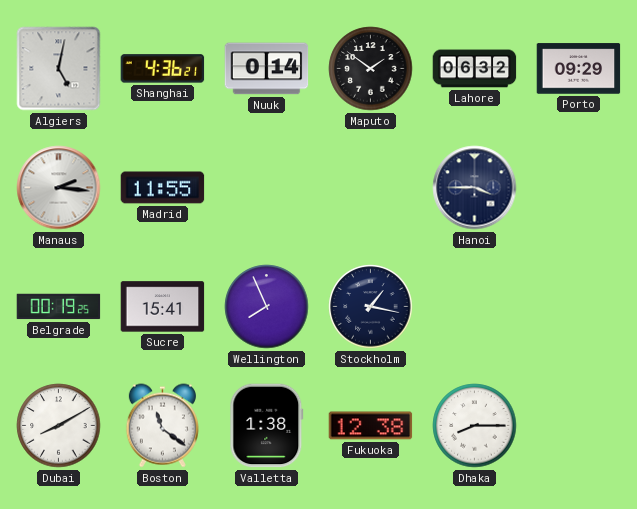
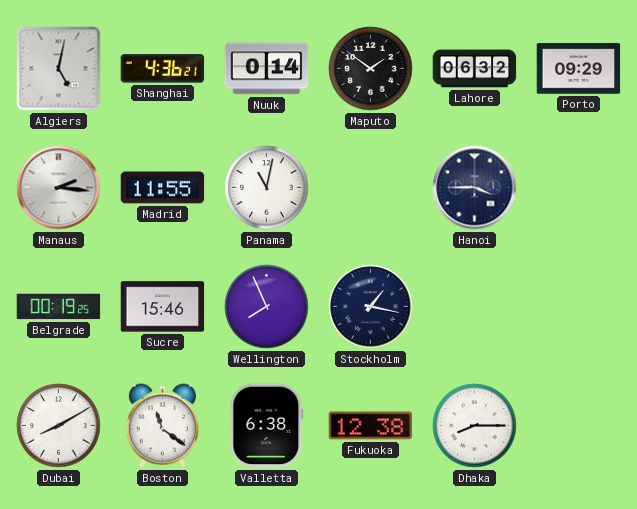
Panama: none -> 11:02 (267, 188)
Sucre: 15:41 -> 15:46 (163, 307)
Valletta: 1:38 -> 6:38 (267, 426)
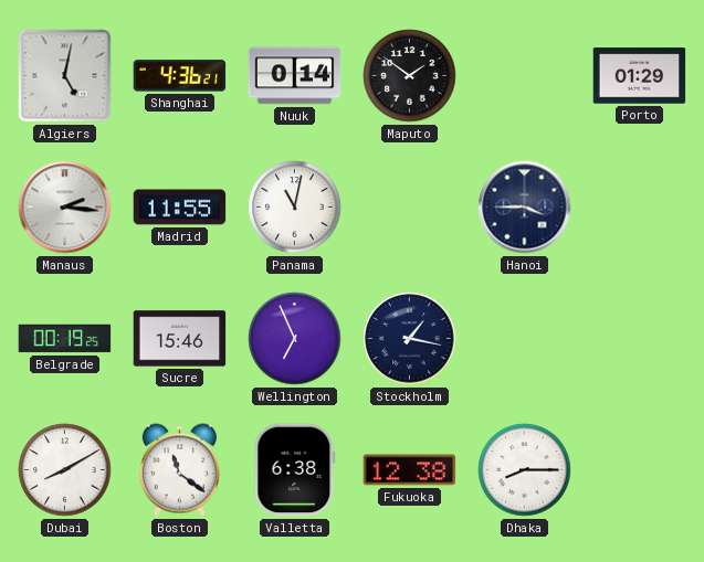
Lahore: 06:32 -> none (475, 69)
Porto: 09:29 -> 01:29 (640, 76)
Wellington: 7:56 -> 6:56 (295, 339)
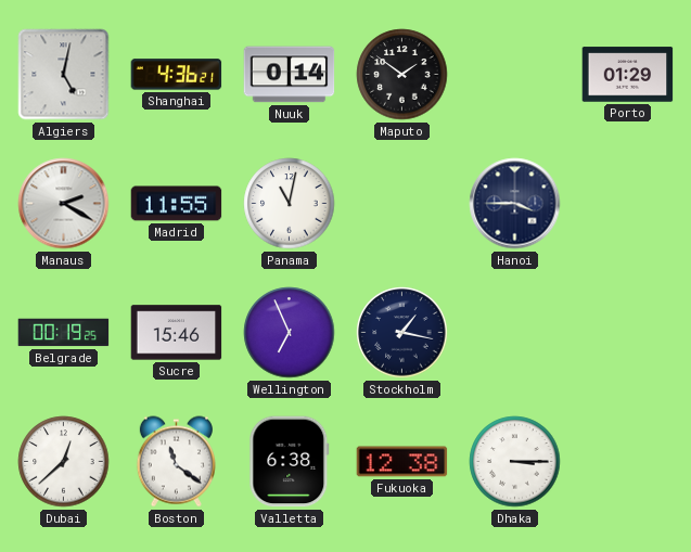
Manaus: 2:16 -> 2:20 (64, 204)
Dubai: 8:10 -> 12:38 (64, 462)
Dhaka: 8:15 -> 3:15 (515, 462)
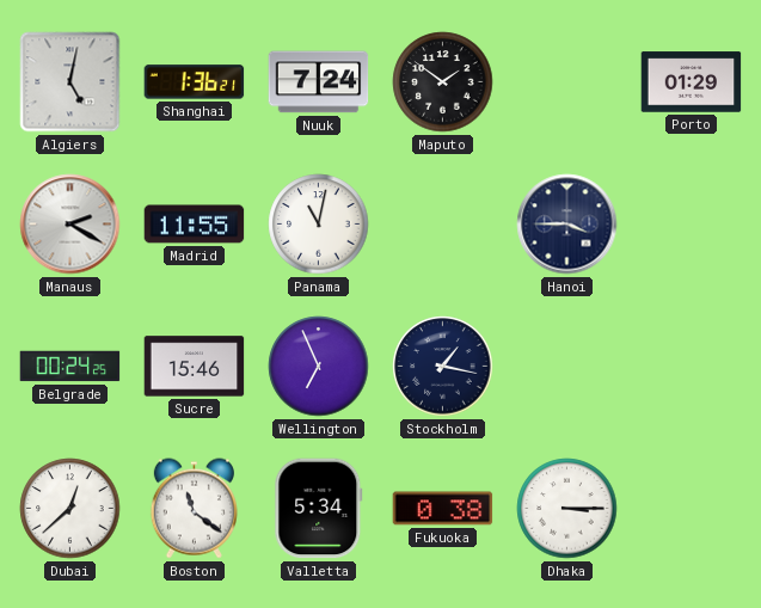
Shanghai: 4:36 -> 1:36 (195, 82)
Nuuk: 0:14 -> 7:24 (319, 82)
Belgrade: 00:19 -> 00:24 (70, 367)
Valletta: 6:38 -> 5:34 (319, 509)
Fukuoka: 12:38 -> 0:38 (443, 509)
